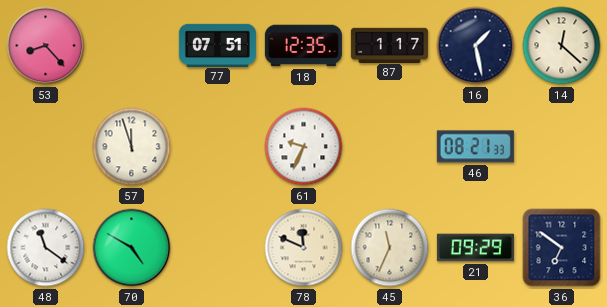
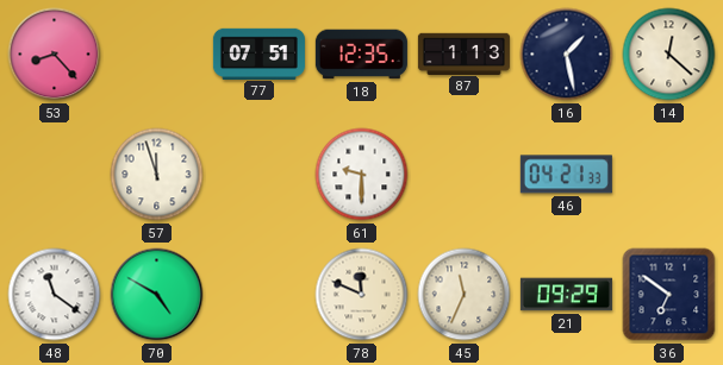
87: 1:17 -> 1:13 (463, 54)
61: 9:34 -> 9:30 (362, 175)
46: 08:21 -> 04:21 (566, 175)
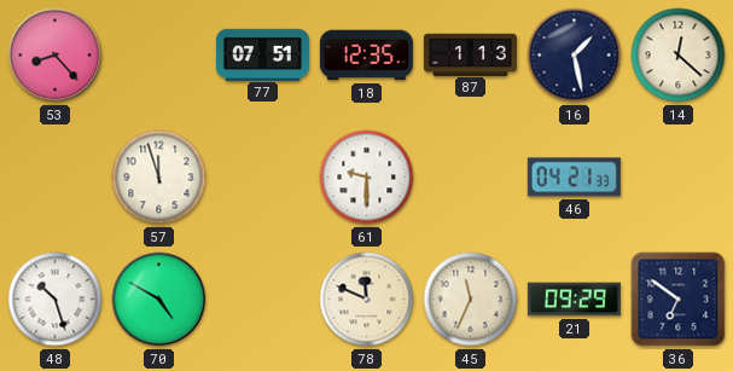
48: 11:21 -> 10:27 (56, 300)
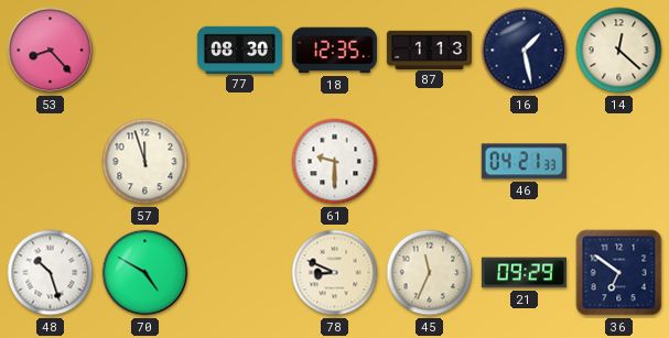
77: 07:51 -> 08:30 (239, 50)
78: 11:49 -> 8:49 (335, 273)
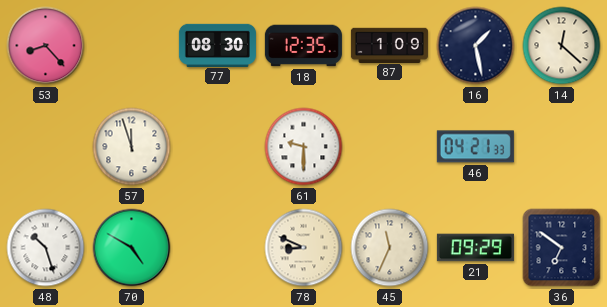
87: 1:13 -> 1:09 (389, 45)
